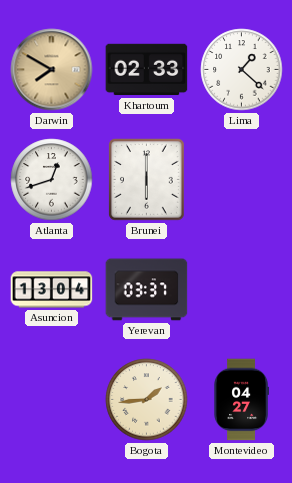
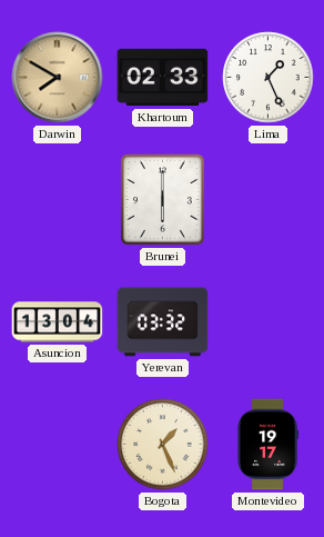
Lima: 1:22 -> 1:26 (269, 78)
Atlanta: 12:42 -> none (52, 180)
Yerevan: 03:37 -> 03:32 (163, 322)
Bogota: 1:44 -> 1:26 (163, 445)
Montevideo: 04:27 -> 19:17 (267, 445)
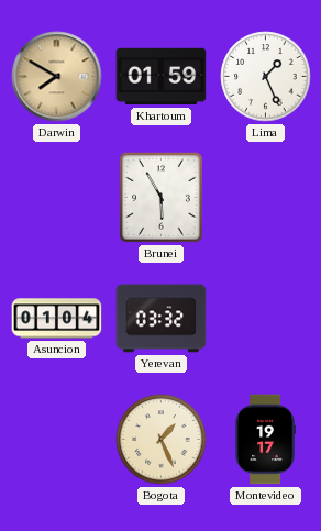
Khartoum: 02:33 -> 01:59 (162, 77)
Brunei: 6:00 -> 5:55 (162, 198)
Asuncion: 13:04 -> 01:04 (57, 319)
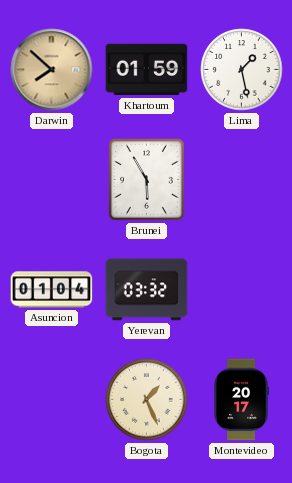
Darwin: 7:50 -> 7:52 (52, 70)
Lima: 1:26 -> 1:28 (242, 70)
Montevideo: 19:17 -> 20:17 (241, 400)
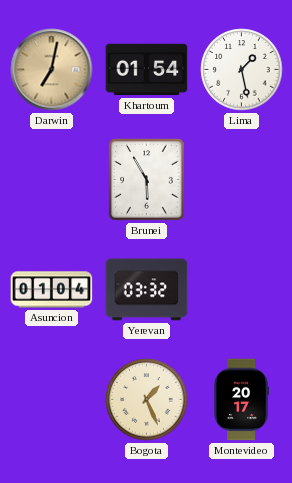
Darwin: 7:52 -> 7:02 (52, 70)
Khartoum: 01:59 -> 01:54 (147, 70)
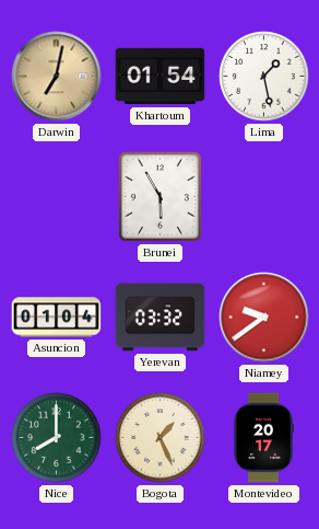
Niamey: none -> 9:39 (264, 318)
Nice: none -> 8:00 (57, 438)
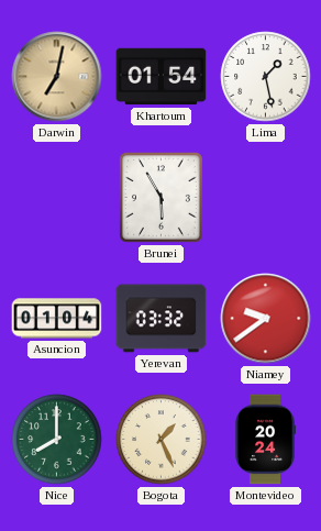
Montevideo: 20:17 -> 20:24 (265, 440)
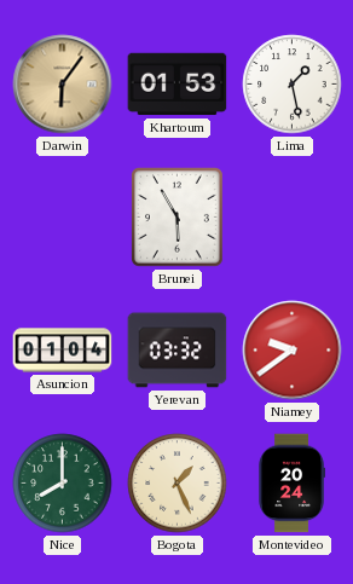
Darwin: 7:02 -> 6:06 (63, 85)
Khartoum: 01:54 -> 01:53 (178, 85)
